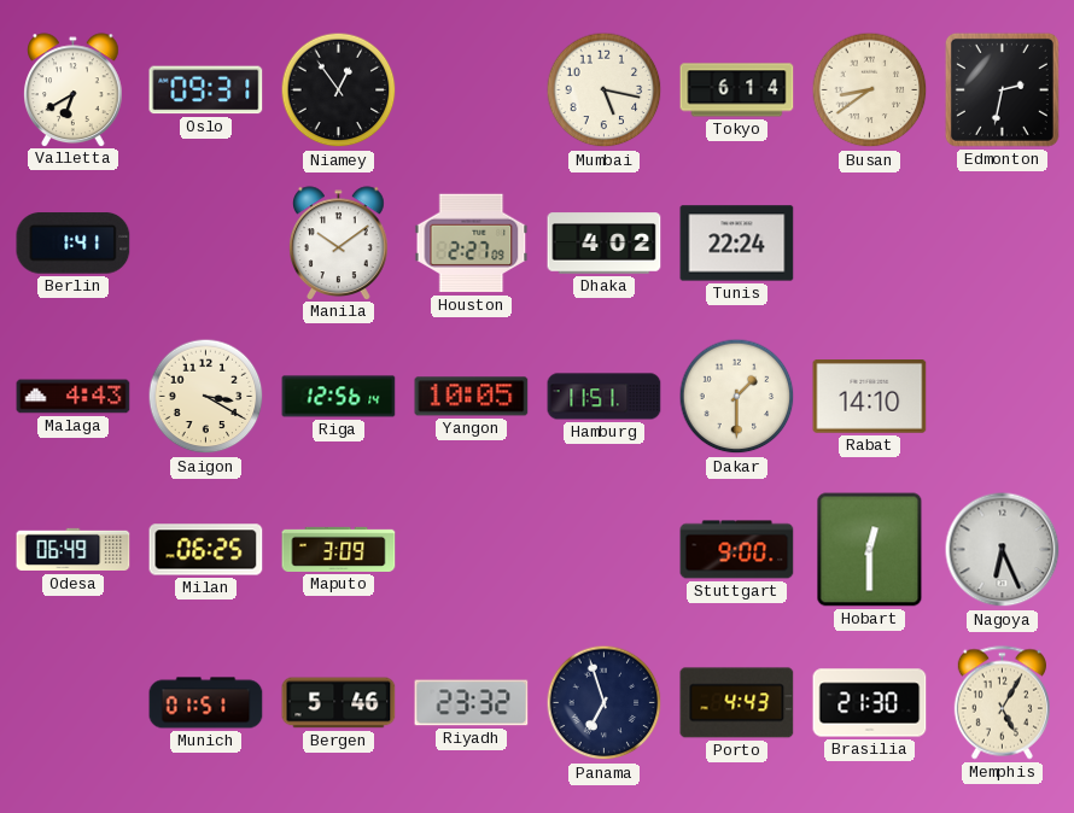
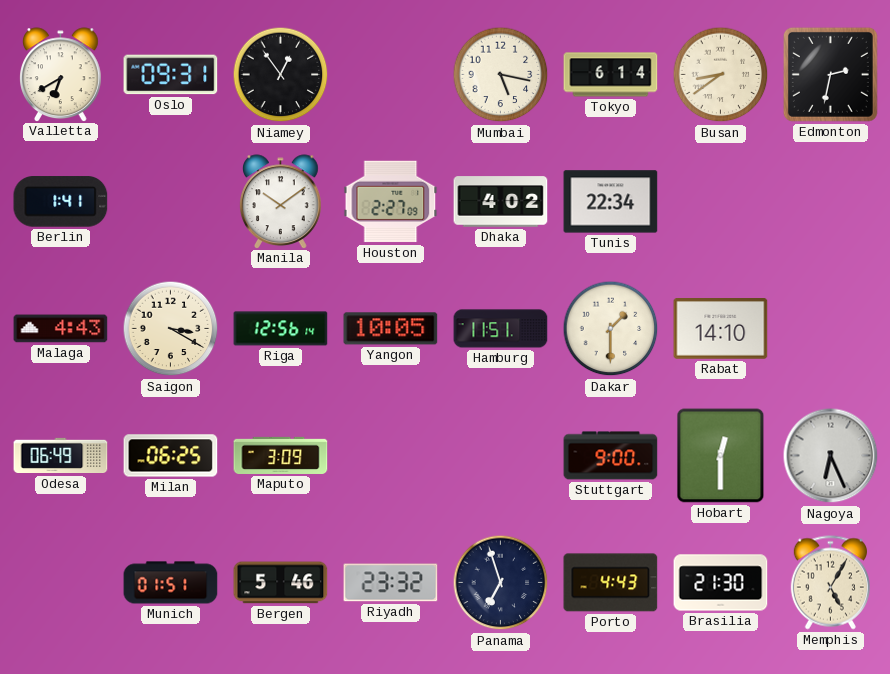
Tunis: 22:24 -> 22:34 (611, 202)
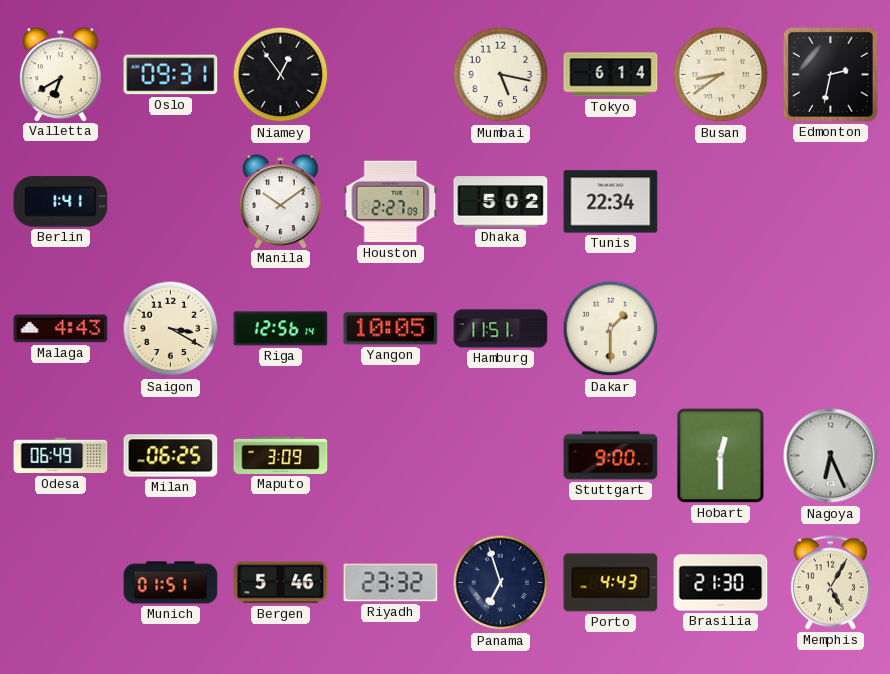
Dhaka: 4:02 -> 5:02 (501, 202)
Rabat: 14:10 -> none (721, 329)
